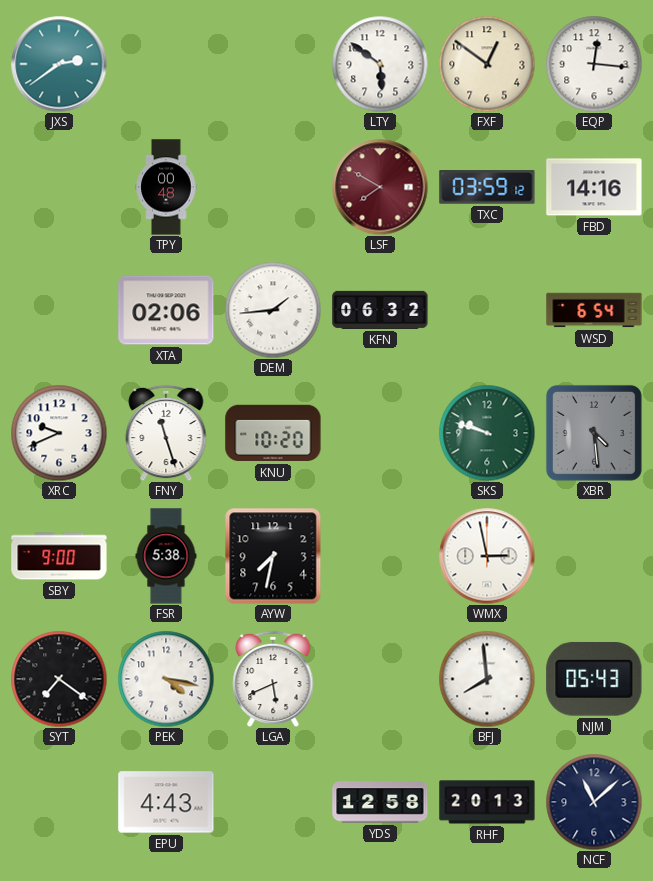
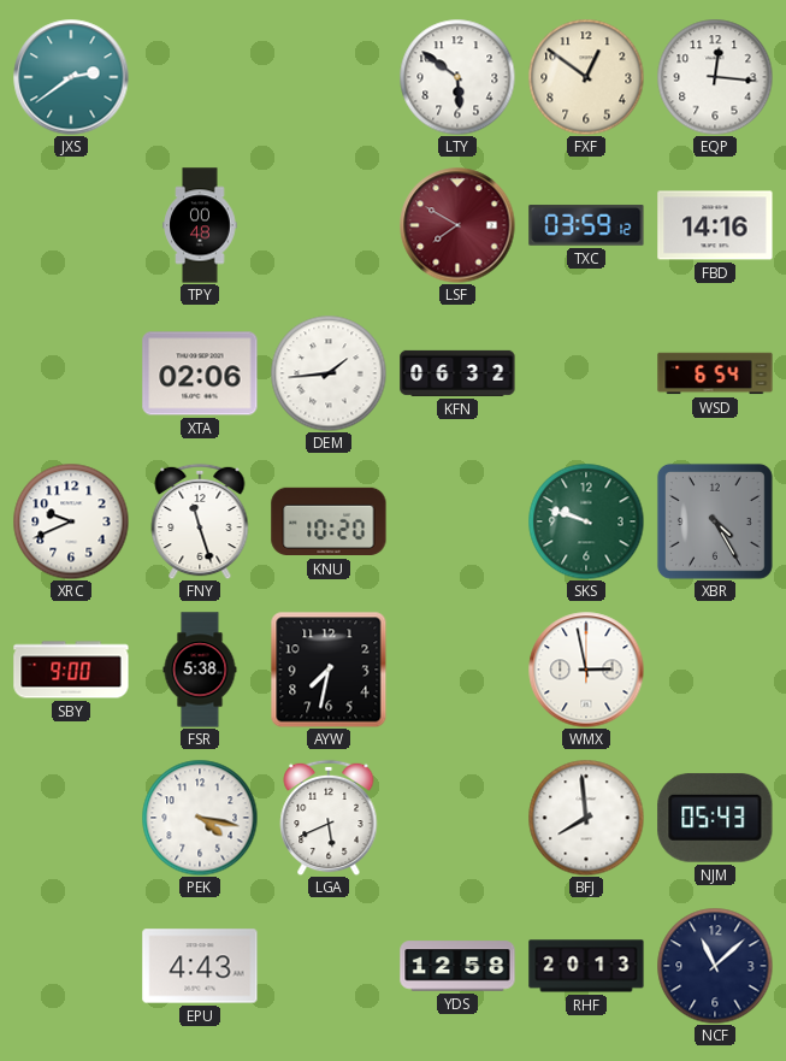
XBR: 4:29 -> 4:25 (715, 521)
SYT: 7:21 -> none (59, 679)
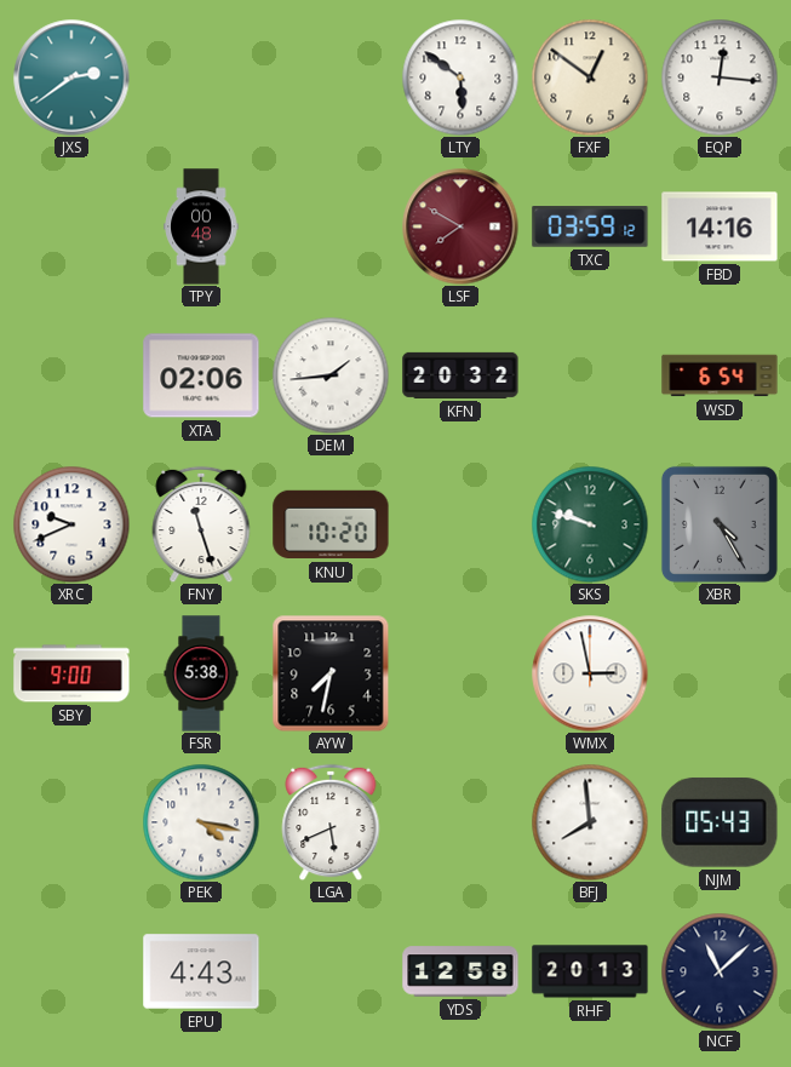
KFN: 06:32 -> 20:32 (460, 375)
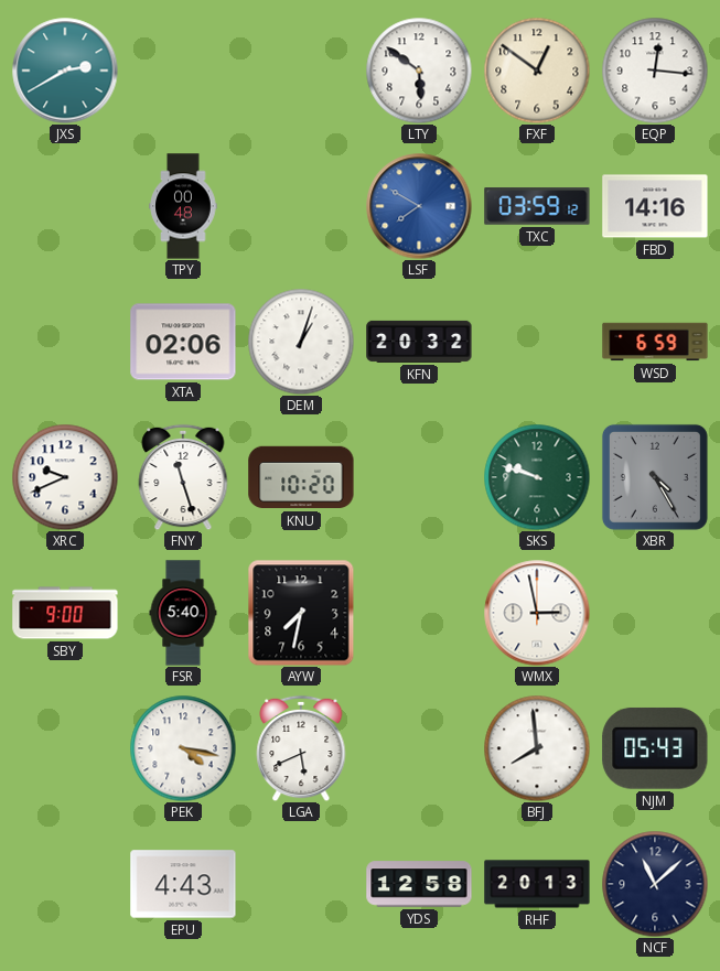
JXS: 2:39 -> 2:40 (65, 71)
LSF dial: burgundy -> blue (419, 206)
DEM: 1:44 -> 1:03 (301, 342)
WSD: 6:54 -> 6:59 (655, 342)
FSR: 5:38 -> 5:40 (183, 613)
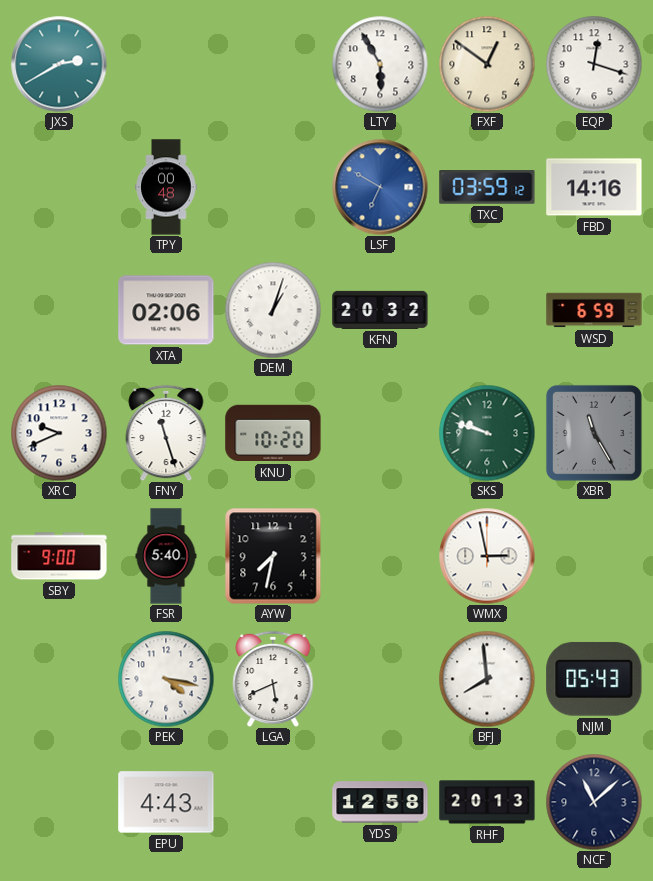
LTY: 5:51 -> 5:55 (380, 64)
EQP: 12:16 -> 12:18 (594, 64)
LSF: 7:50 -> 6:50 (380, 187)
XBR: 4:25 -> 11:25 (594, 433)
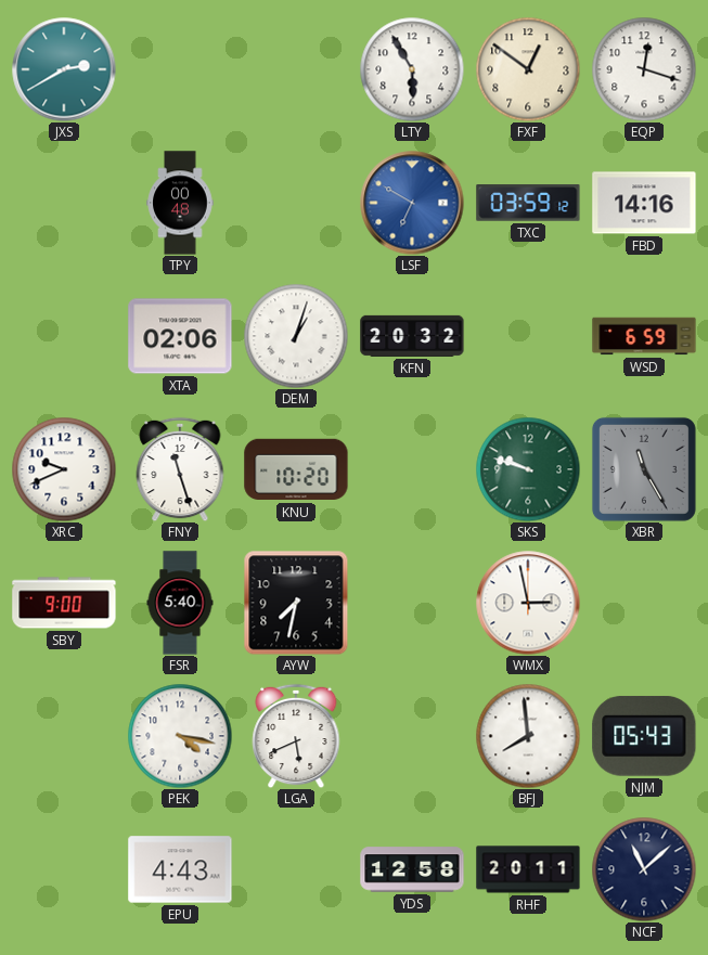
RHF: 20:13 -> 20:11 (528, 869)
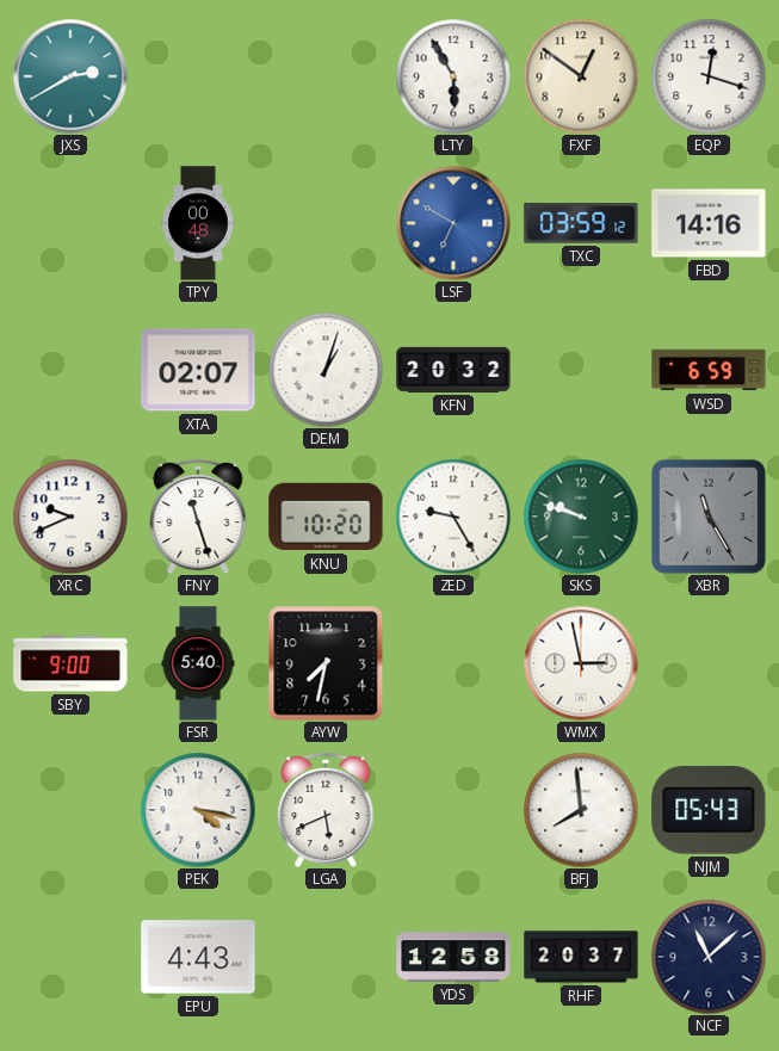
XTA: 02:06 -> 02:07 (198, 370)
ZED: none -> 9:25 (453, 517)
RHF: 20:11 -> 20:37 (581, 957)
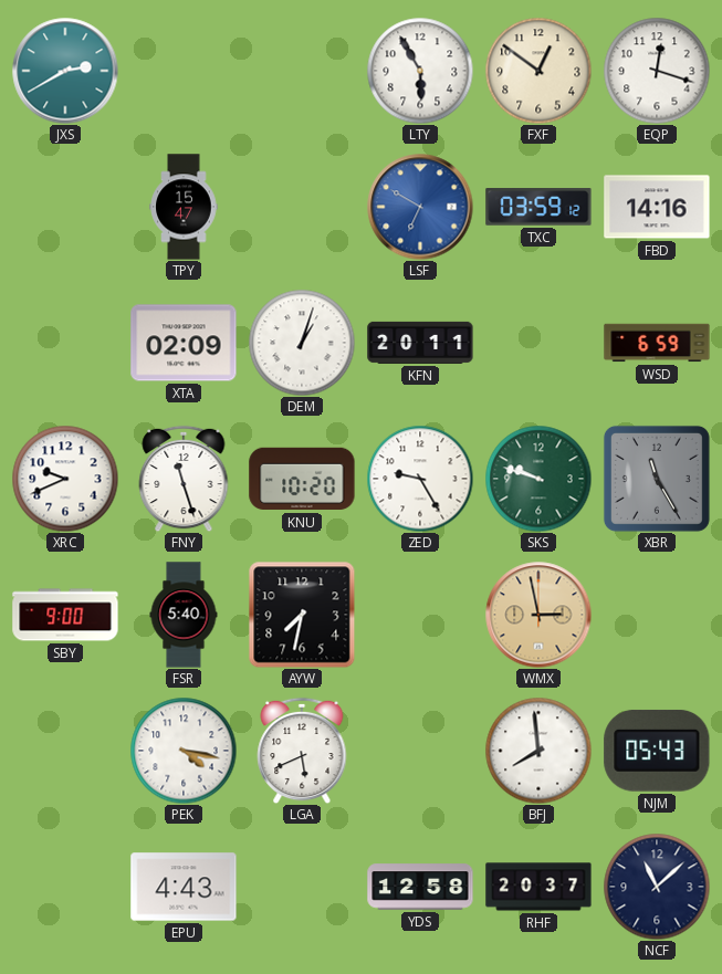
TPY: 00:48 -> 15:47 (184, 207)
XTA: 02:07 -> 02:09 (184, 343)
KFN: 20:32 -> 20:11 (420, 343)
WMX dial: white -> champagne (538, 615)
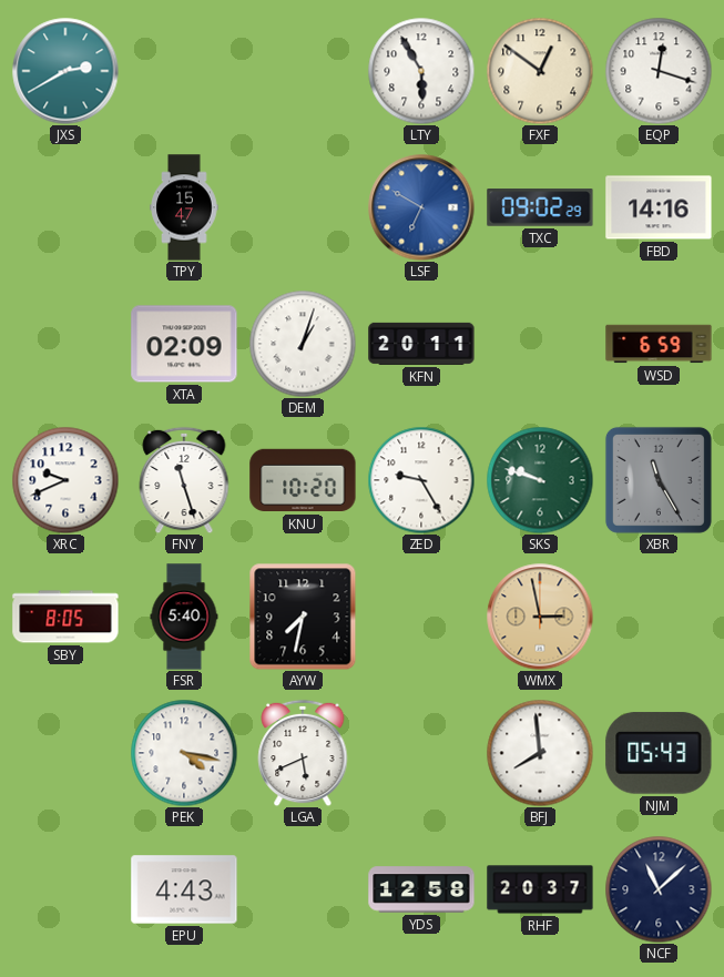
TXC: 03:59 -> 09:02 (540, 207)
SBY: 9:00 -> 8:05 (65, 617)
